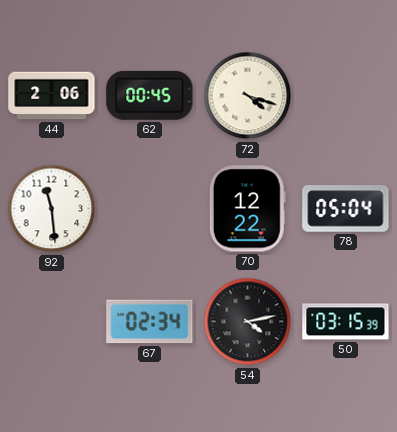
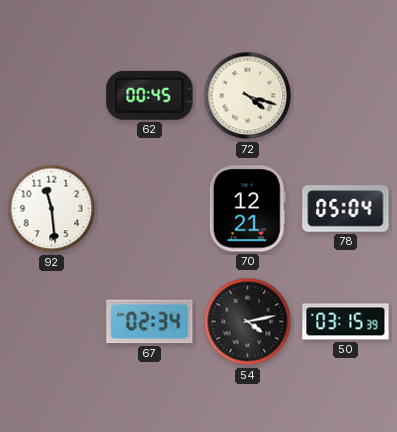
44: 2:06 -> none (52, 96)
70: 12:22 -> 12:21 (247, 209)
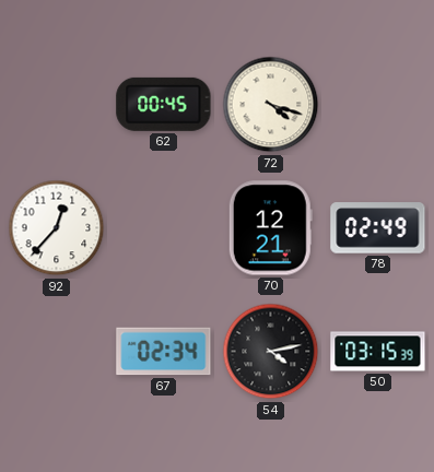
92: 11:29 -> 12:37 (57, 228)
78: 05:04 -> 02:49 (378, 228)
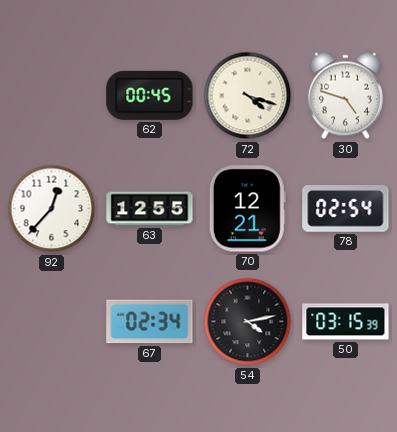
30: none -> 4:48 (345, 96)
63: none -> 12:55 (150, 209)
78: 02:49 -> 02:54 (346, 209)
